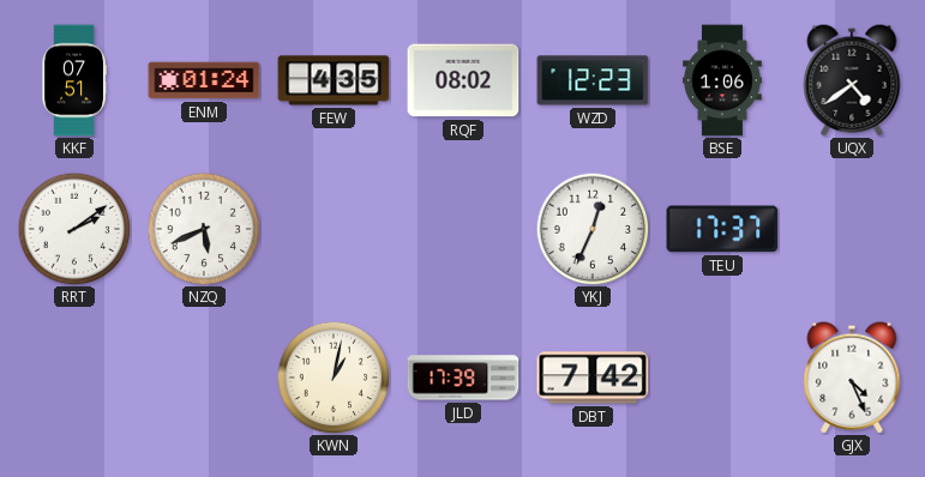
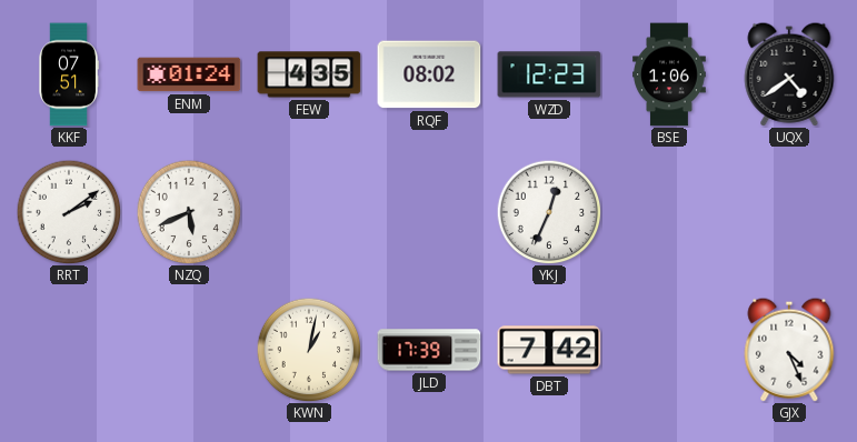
TEU: 17:37 -> none (722, 229)
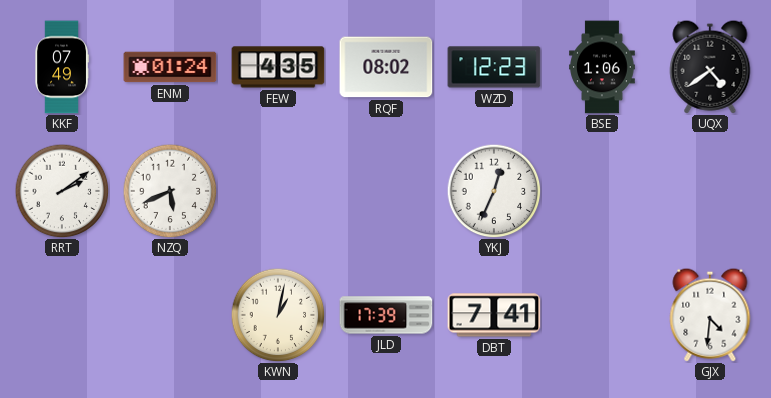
KKF: 07:51 -> 07:49 (62, 67)
DBT: 7:42 -> 7:41 (494, 315)
GJX: 4:26 -> 4:31 (710, 315)
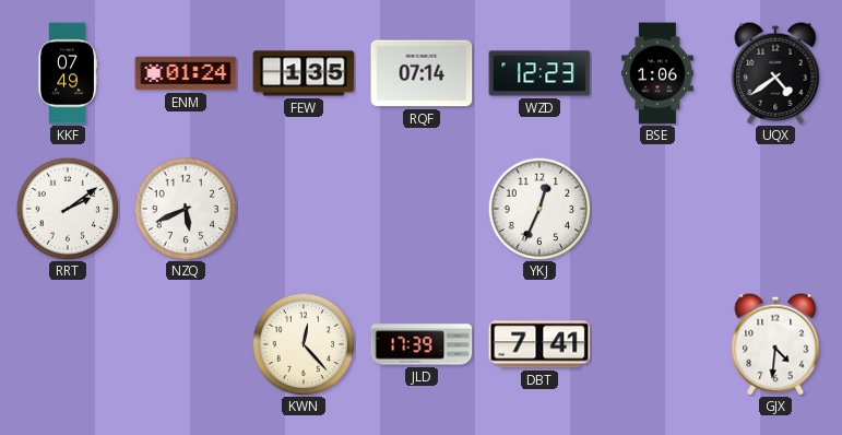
FEW: 4:35 -> 1:35 (304, 73)
RQF: 08:02 -> 07:14 (422, 73)
KWN: 1:02 -> 12:23 (304, 344)
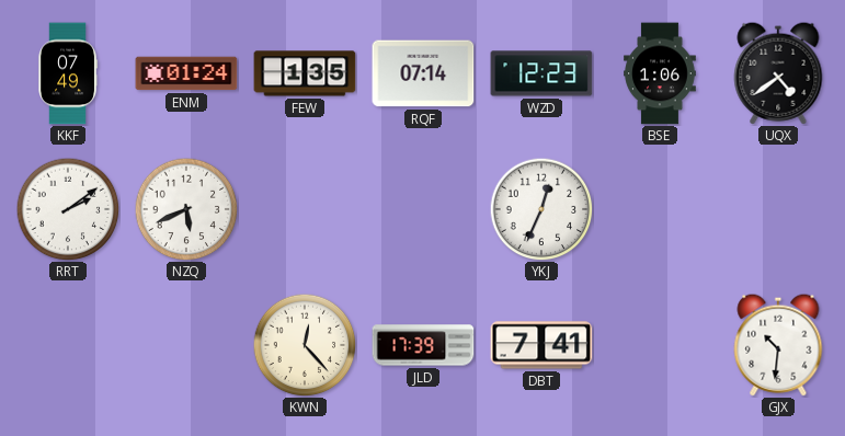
GJX: 4:31 -> 10:31 (778, 345)
